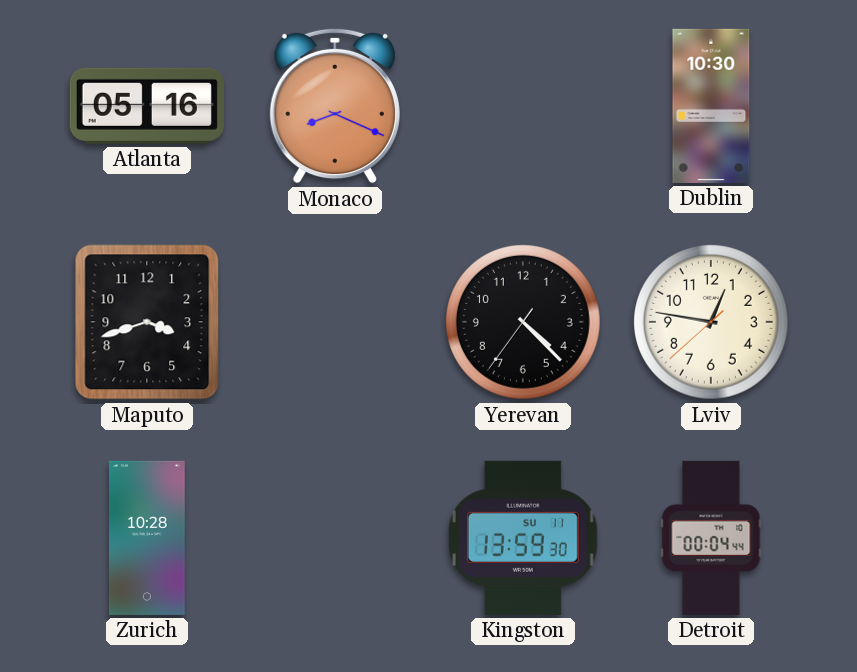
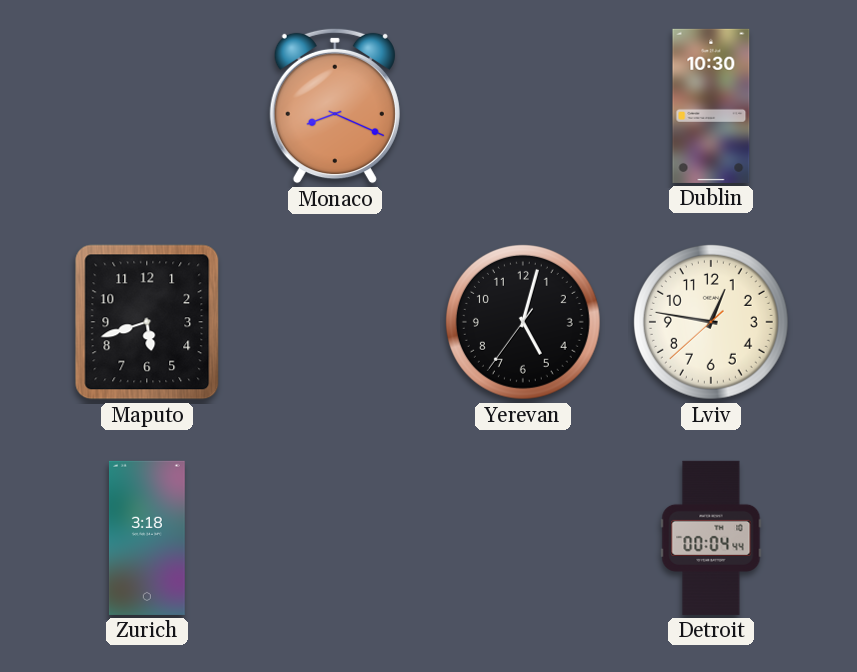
Atlanta: 05:16 -> none (147, 106)
Maputo: 3:42 -> 5:42 (147, 322)
Yerevan: 4:22 -> 5:02 (523, 322)
Zurich: 10:28 -> 3:18 (147, 538)
Kingston: 13:59 -> none (523, 538)
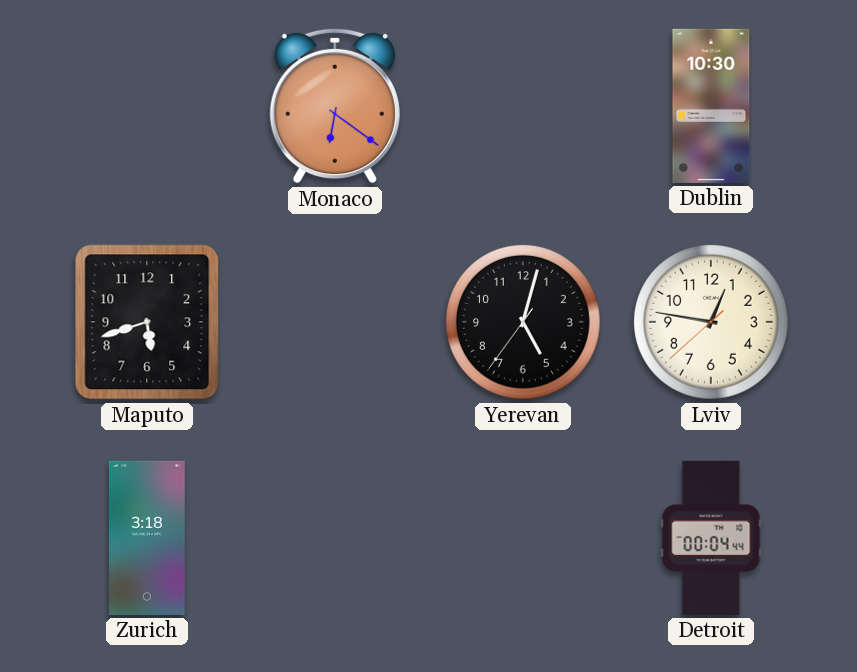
Monaco: 8:19 -> 6:21 (335, 106)
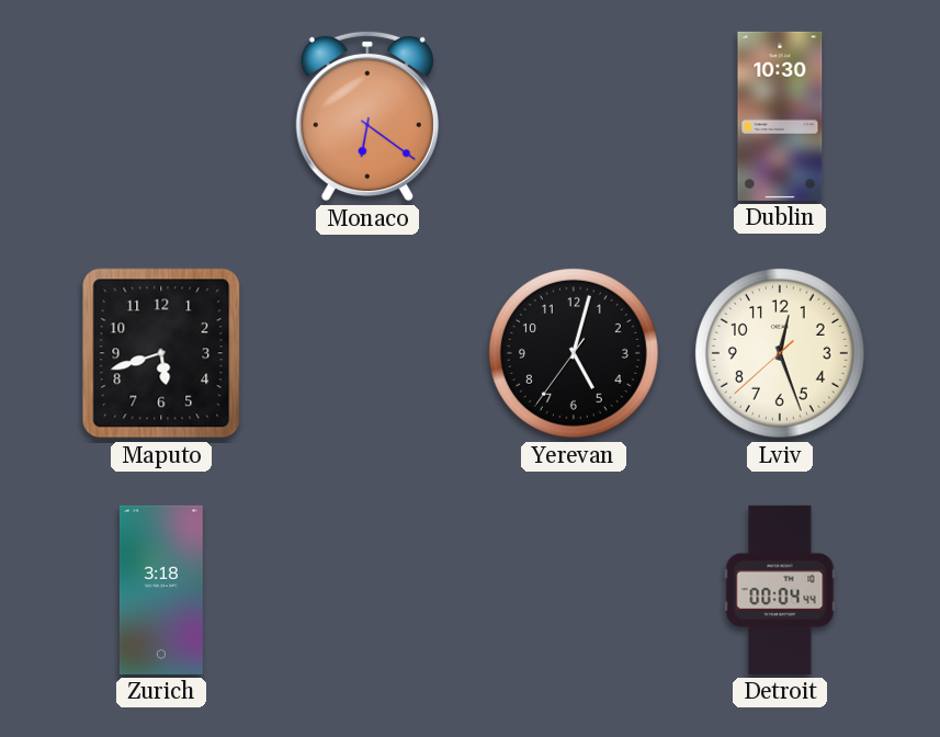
Lviv: 12:46 -> 12:26 (780, 353)
